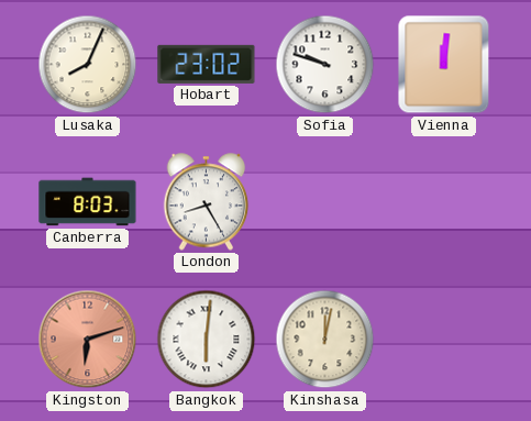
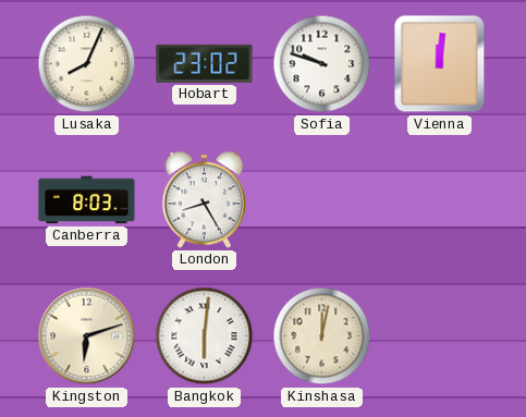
Kingston dial: salmon -> cream (87, 336)
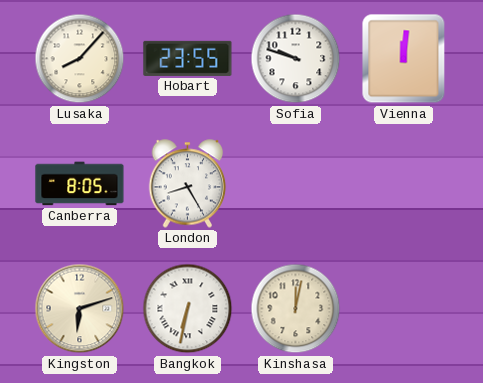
Lusaka: 8:04 -> 8:07 (80, 59)
Hobart: 23:02 -> 23:55 (188, 58)
Canberra: 8:03 -> 8:05 (80, 184)
Bangkok: 6:01 -> 6:32 (188, 309)
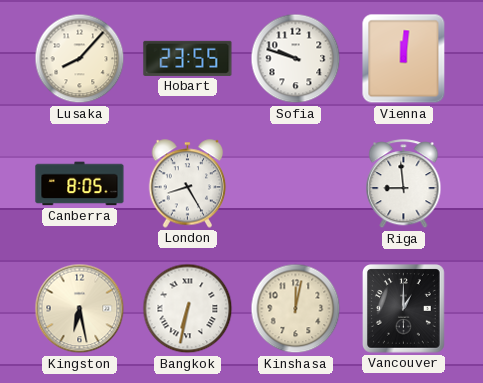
Riga: none -> 8:59 (404, 184)
Kingston: 6:12 -> 6:28 (80, 309)
Vancouver: none -> 1:00 (404, 309)
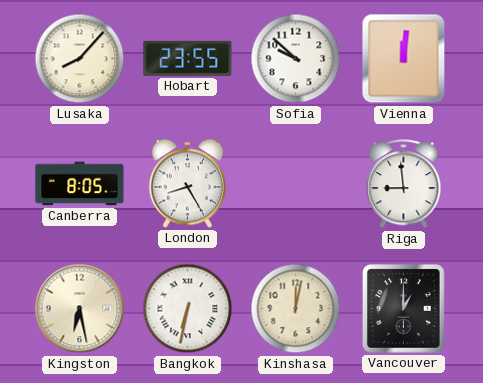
Sofia: 9:48 -> 9:52 (296, 59)
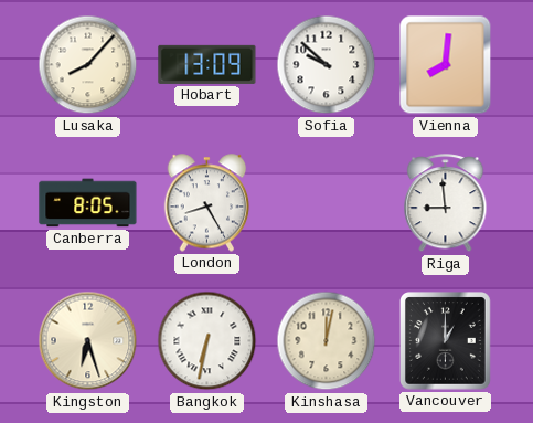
Hobart: 23:55 -> 13:09 (207, 64)
Vienna: 12:01 -> 8:01 (446, 65)
Kingston: 6:28 -> 6:27 (88, 341)
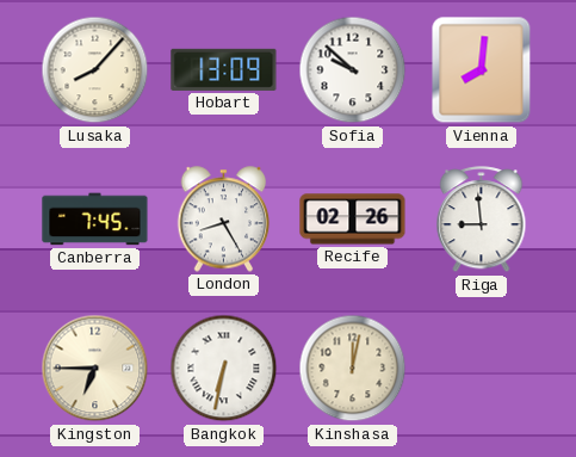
Canberra: 8:05 -> 7:45 (95, 220)
Recife: none -> 02:26 (353, 220)
Kingston: 6:27 -> 6:45 (95, 369)
Vancouver: 1:00 -> none (446, 341)
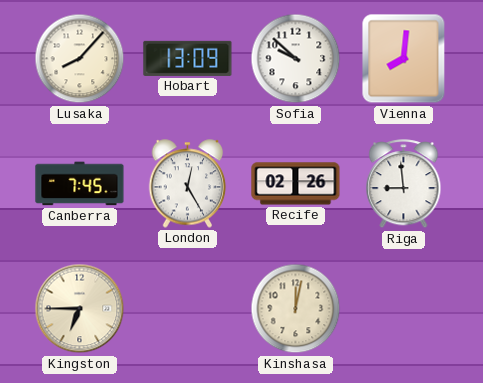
London: 8:25 -> 12:25 (188, 184)
Bangkok: 6:32 -> none (224, 369)
